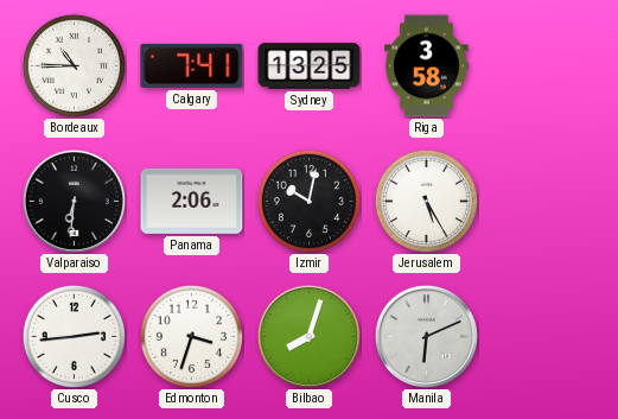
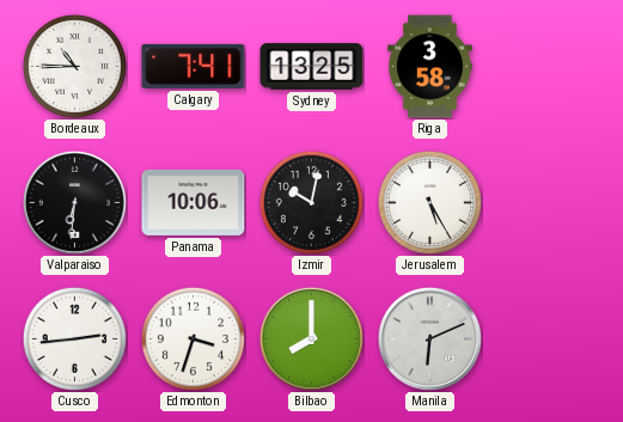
Panama: 2:06 -> 10:06 (194, 202)
Bilbao: 8:03 -> 8:00 (311, 338)
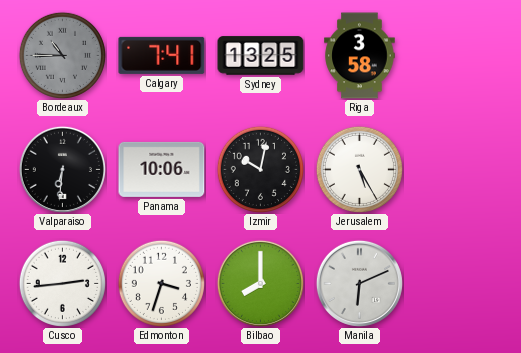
Bordeaux dial: white -> grey (62, 55)
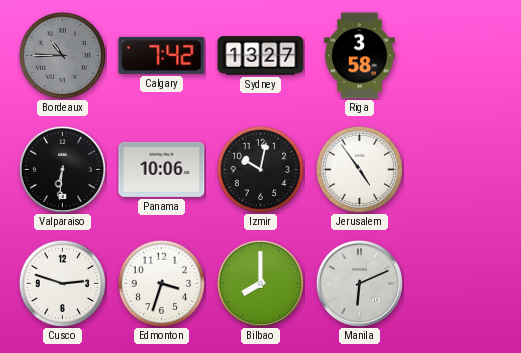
Calgary: 7:41 -> 7:42 (162, 55)
Sydney: 13:25 -> 13:27 (261, 56)
Jerusalem: 5:25 -> 4:54 (359, 169)
Cusco: 2:44 -> 2:48 (62, 283)
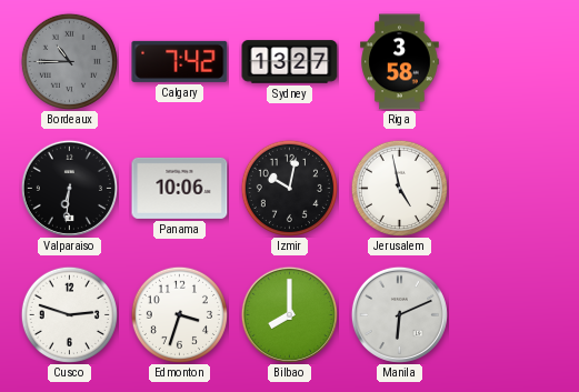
Jerusalem: 4:54 -> 4:58 (399, 188)
